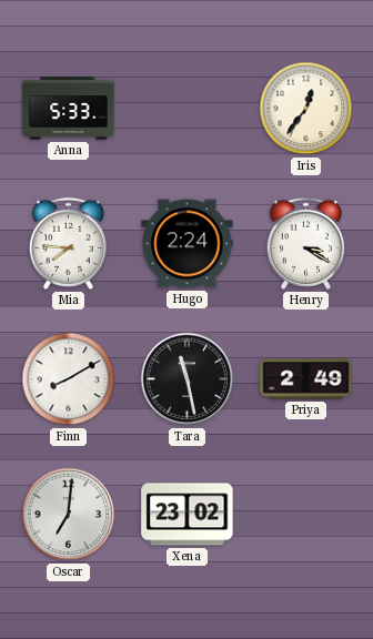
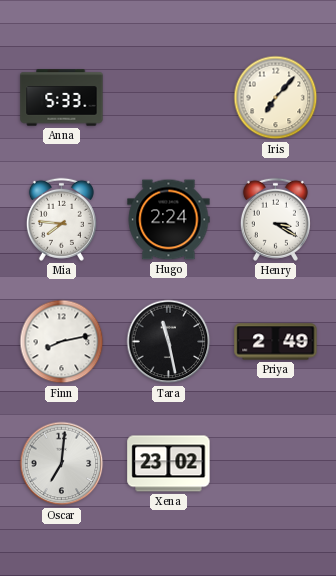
Iris: 12:36 -> 7:07 (276, 98)
Finn: 8:10 -> 8:13 (62, 342)
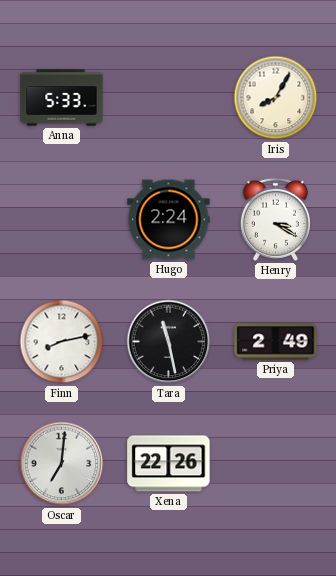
Iris: 7:07 -> 8:05 (276, 98)
Mia: 7:46 -> none (61, 219)
Xena: 23:02 -> 22:26 (169, 464)
